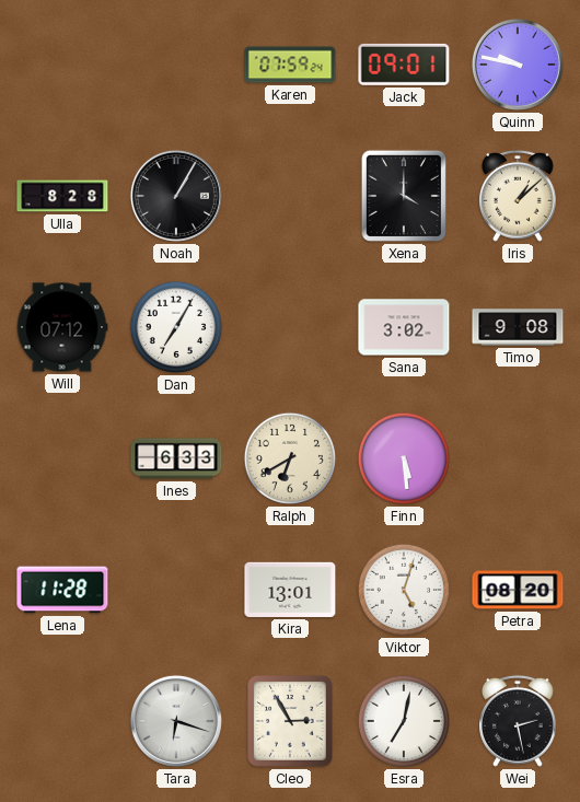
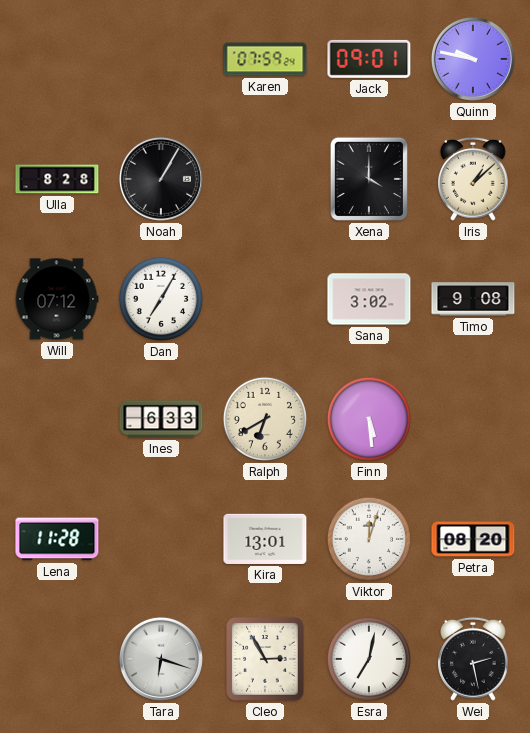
Viktor: 5:03 -> 12:03 (369, 539)
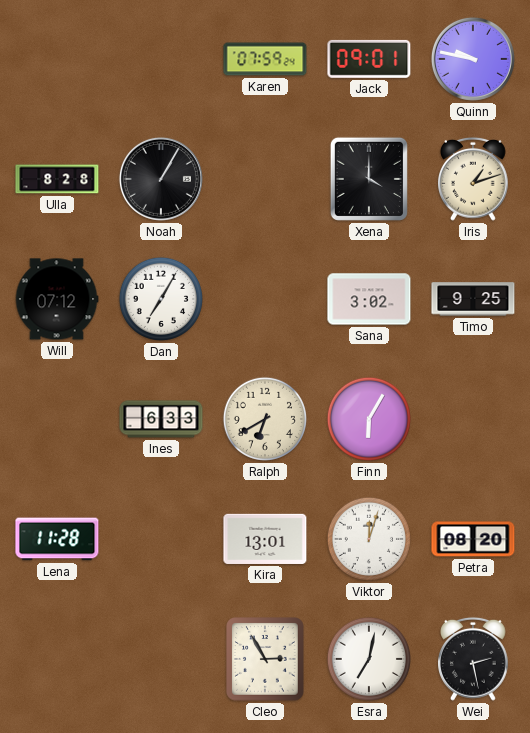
Iris: 1:08 -> 1:12 (474, 179)
Timo: 9:08 -> 9:25 (473, 299)
Finn: 5:29 -> 6:05 (369, 419)
Tara: 6:18 -> none (161, 659)
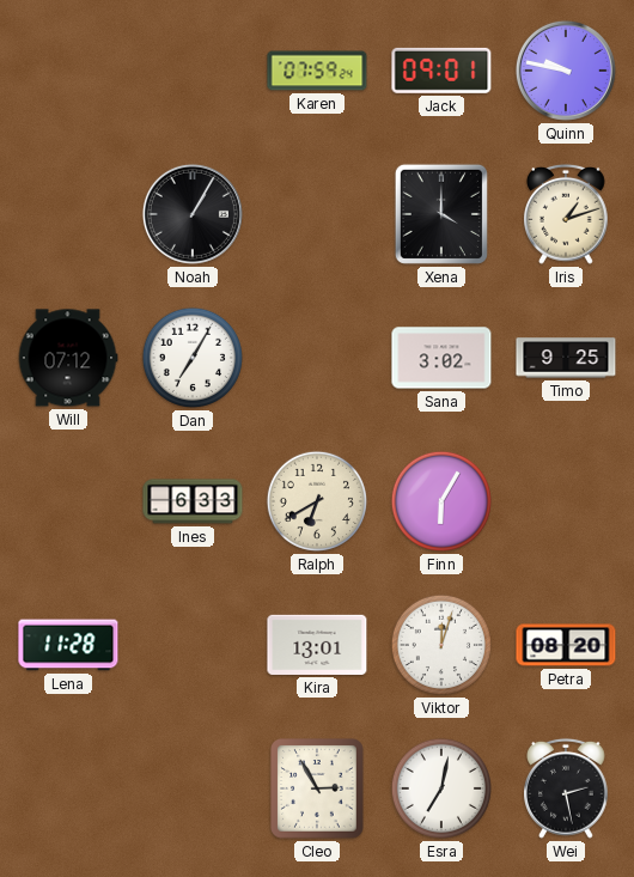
Ulla: 8:28 -> none (57, 179)
